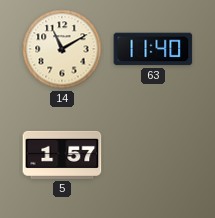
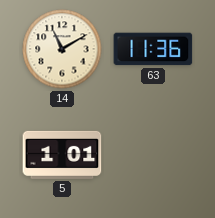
63: 11:40 -> 11:36 (153, 49)
5: 1:57 -> 1:01 (62, 155)
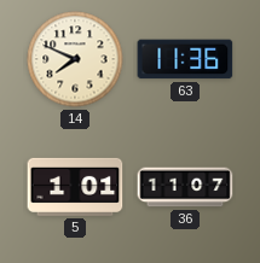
14: 11:10 -> 7:49 (75, 59)
36: none -> 11:07 (185, 187)
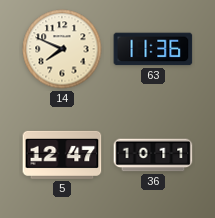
5: 1:01 -> 12:47 (62, 155)
36: 11:07 -> 10:11 (153, 155)
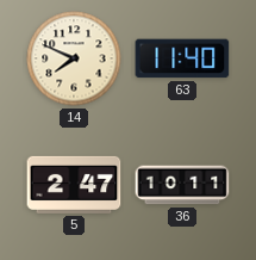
63: 11:36 -> 11:40 (182, 58)
5: 12:47 -> 2:47 (74, 185)
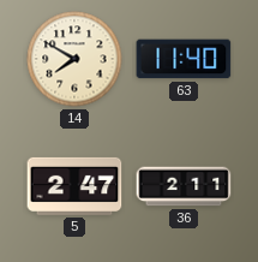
14: 7:49 -> 7:50 (74, 59)
36: 10:11 -> 2:11 (184, 186)
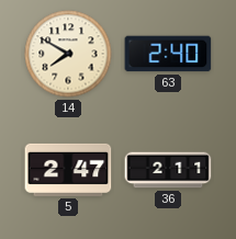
63: 11:40 -> 2:40 (168, 54)
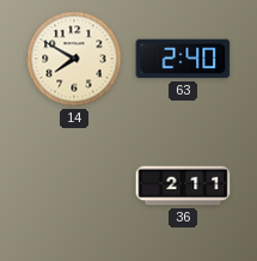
5: 2:47 -> none (68, 170)
